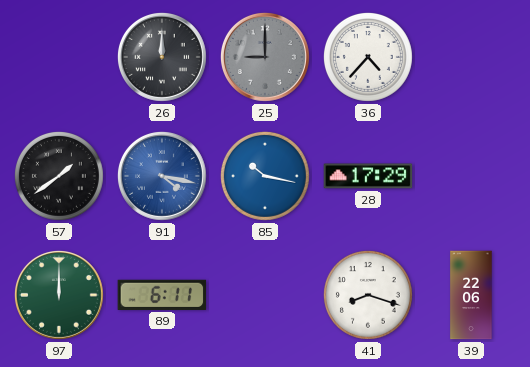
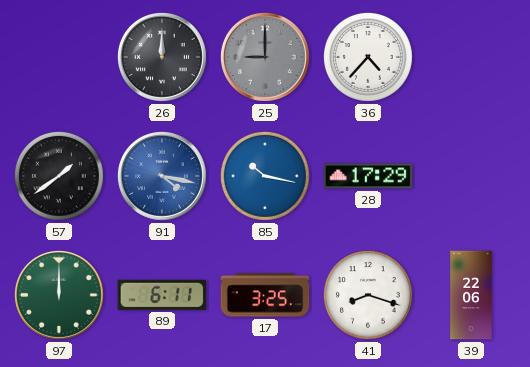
17: none -> 3:25 (265, 295)
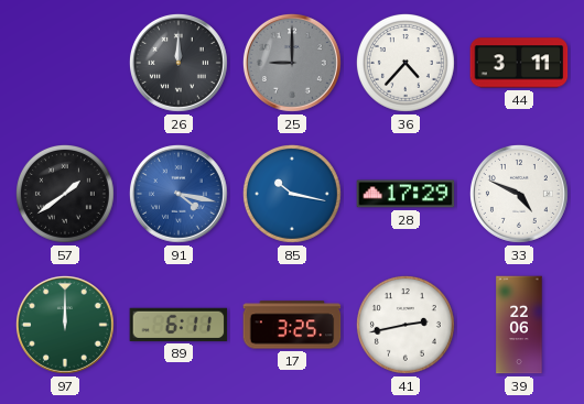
44: none -> 3:11 (519, 63)
33: none -> 4:49 (519, 194)
41: 8:18 -> 2:43 (405, 325)
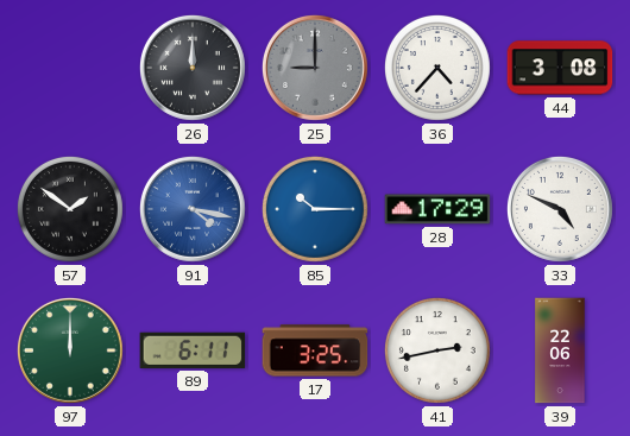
44: 3:11 -> 3:08 (560, 68)
57: 1:39 -> 1:51 (70, 209)
85: 10:17 -> 10:15 (315, 209)
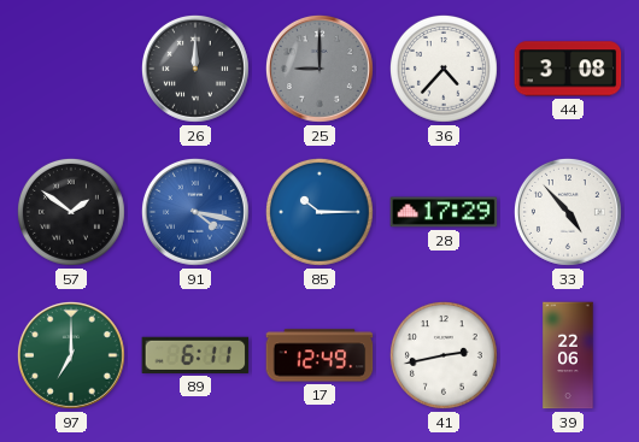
33: 4:49 -> 4:53 (568, 212)
97: 12:00 -> 7:00 (71, 355)
17: 3:25 -> 12:49 (319, 355)
